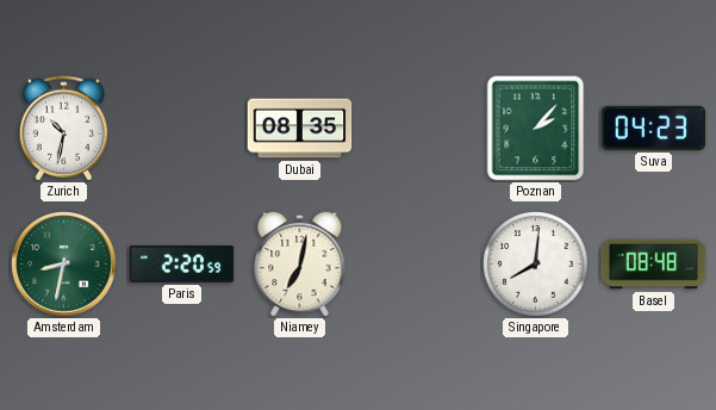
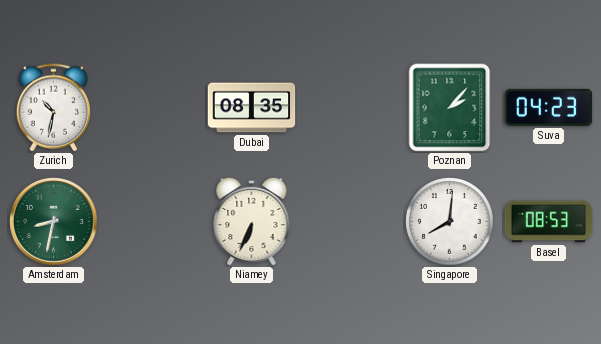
Paris: 2:20 -> none (182, 263)
Niamey: 7:02 -> 6:34 (252, 221)
Basel: 08:48 -> 08:53 (549, 222)
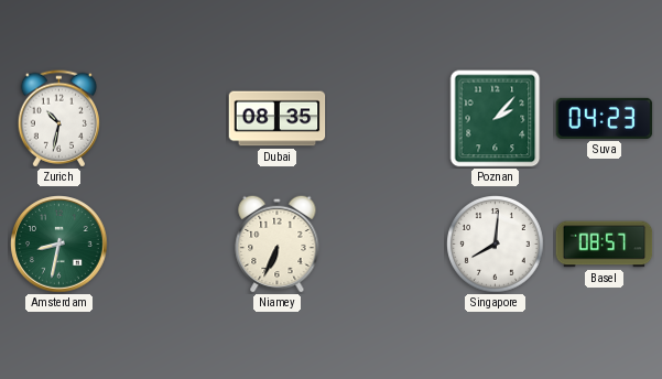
Basel: 08:53 -> 08:57 (605, 245)
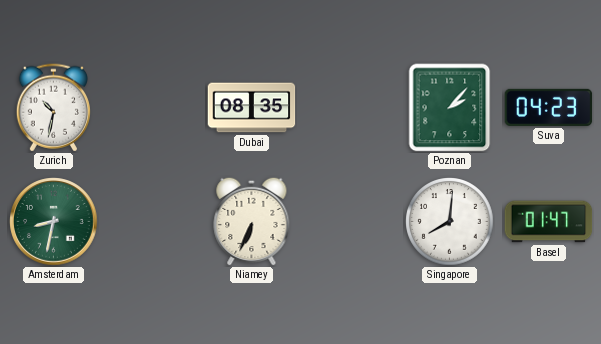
Basel: 08:57 -> 01:47 (549, 222)
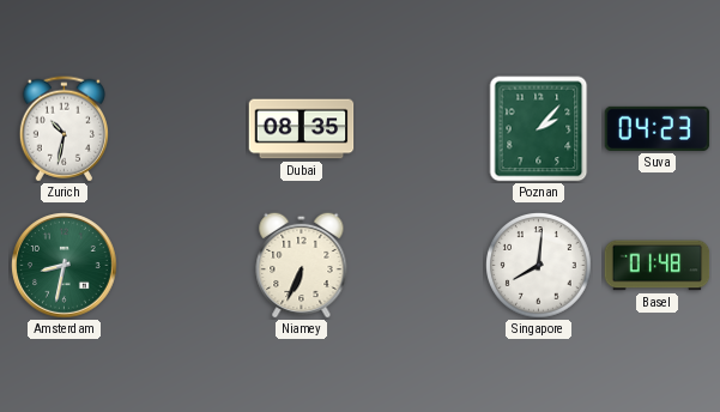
Basel: 01:47 -> 01:48 (658, 266)
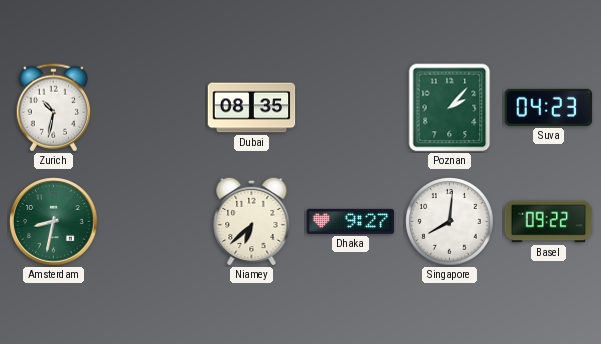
Niamey: 6:34 -> 6:38 (252, 221)
Dhaka: none -> 9:27 (351, 221)
Basel: 01:48 -> 09:22 (549, 222)
